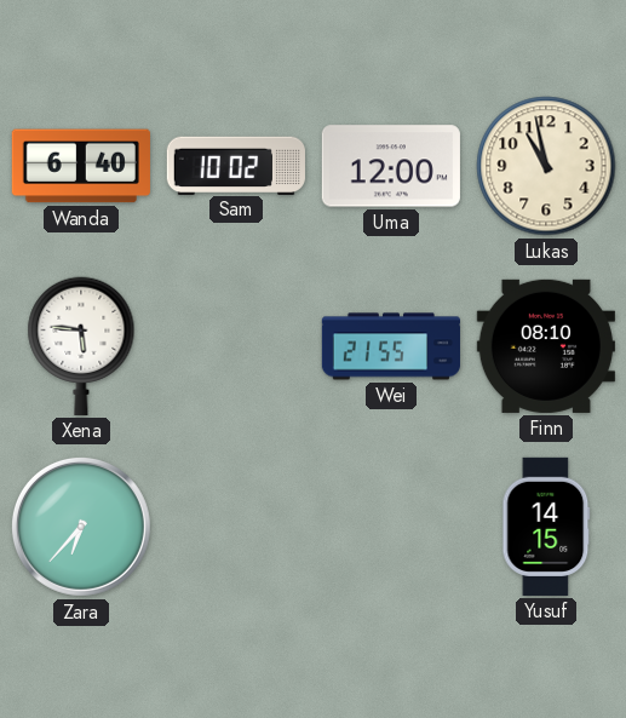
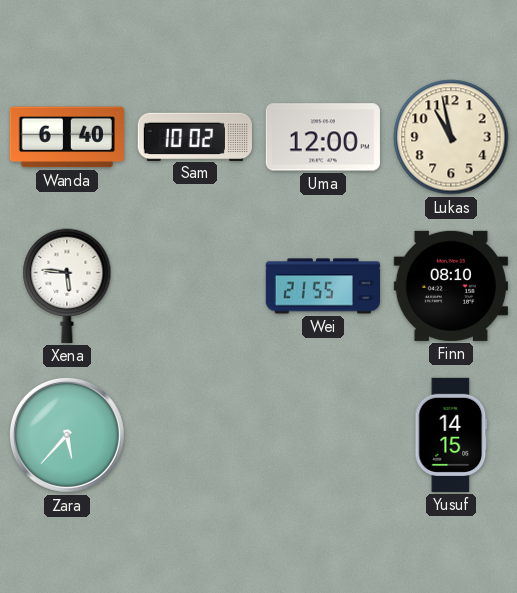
Zara: 6:37 -> 5:37 (67, 435)
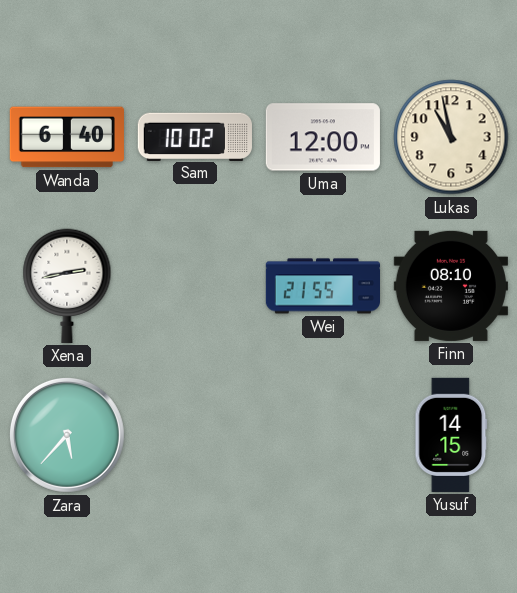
Xena: 5:46 -> 2:43 (67, 286)
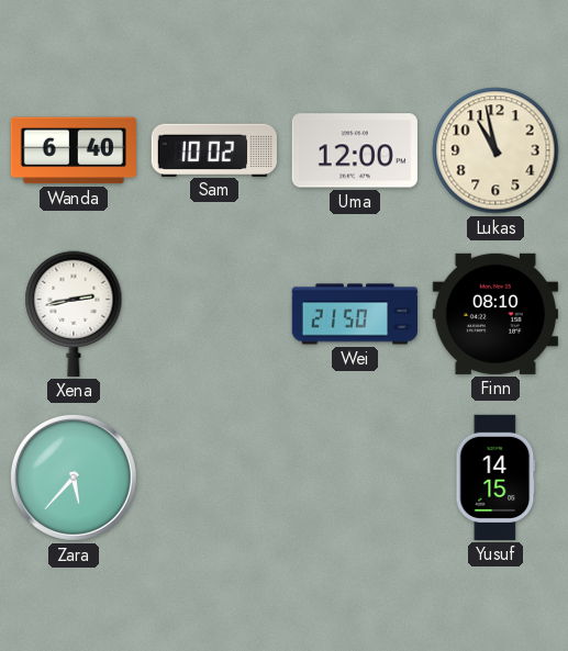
Wei: 21:55 -> 21:50 (354, 314)
